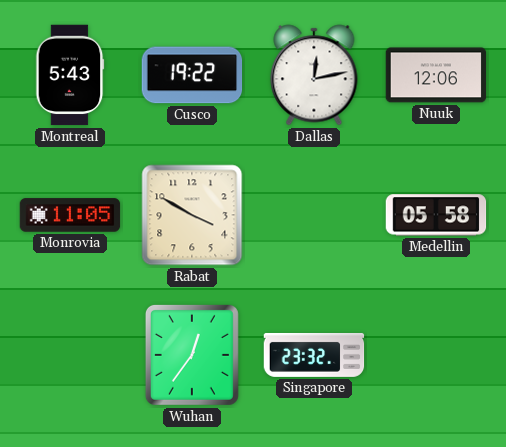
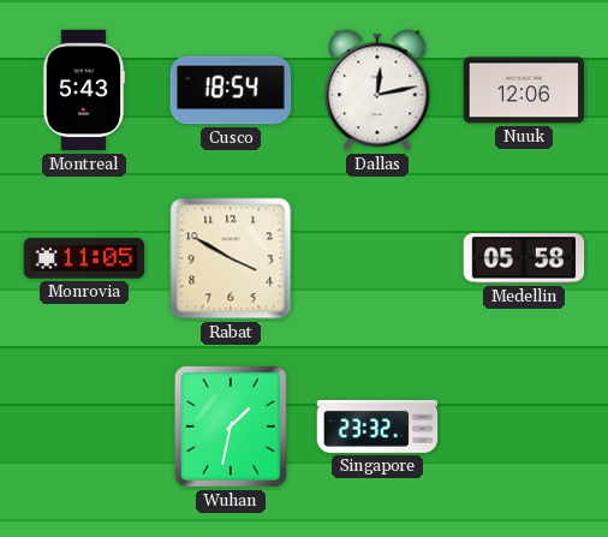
Cusco: 19:22 -> 18:54 (231, 90)
Wuhan: 12:36 -> 1:32 (231, 426)
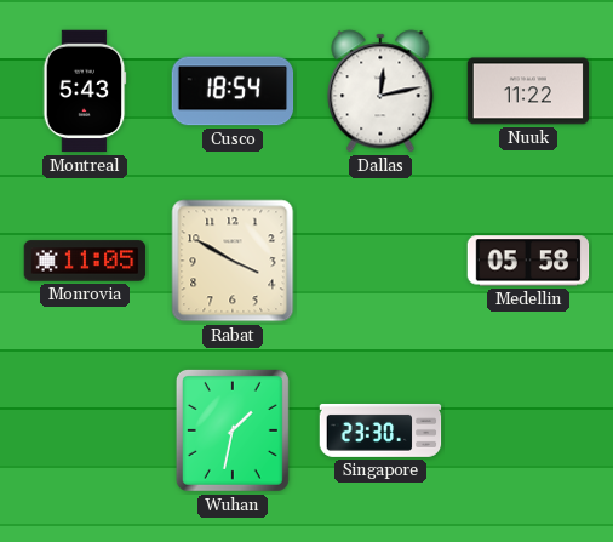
Nuuk: 12:06 -> 11:22 (528, 91)
Singapore: 23:32 -> 23:30 (380, 430)
